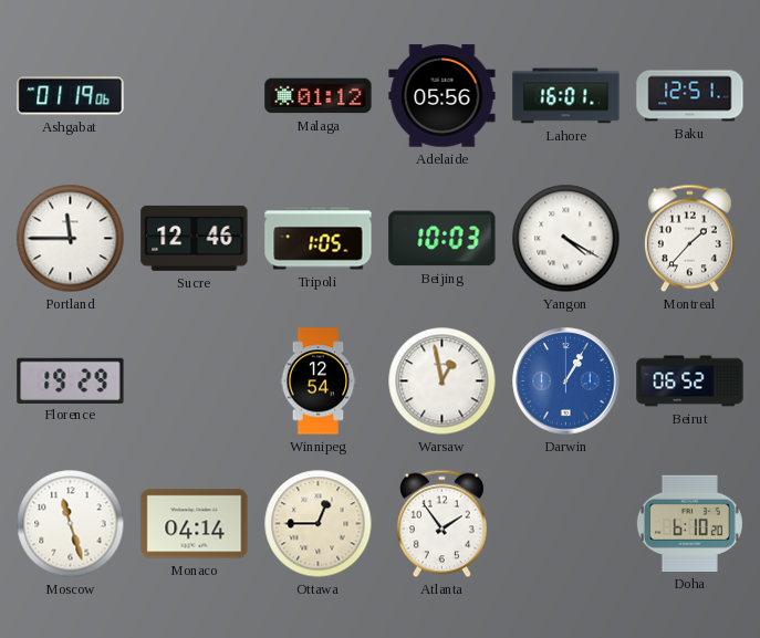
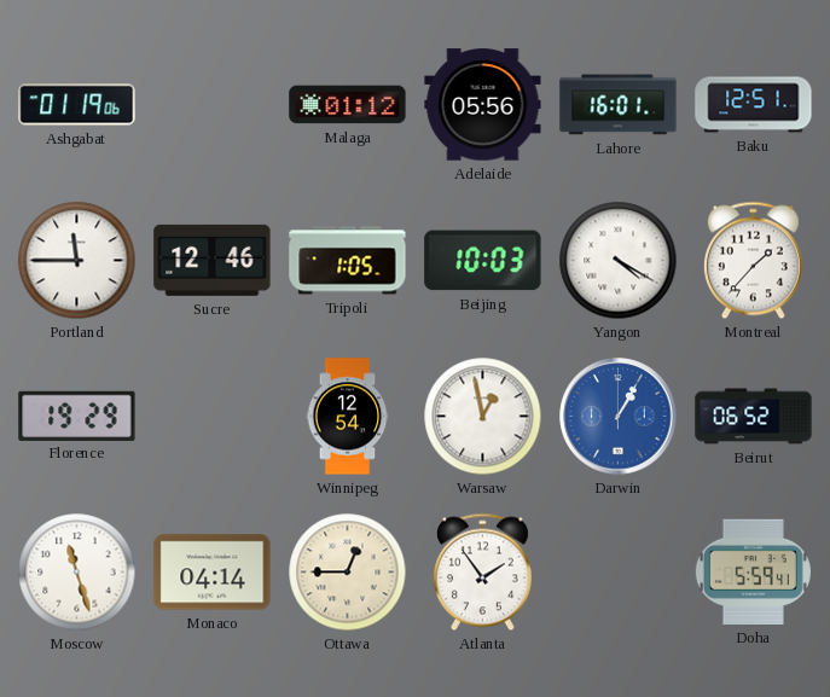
Doha: 6:10 -> 5:59 (753, 571)
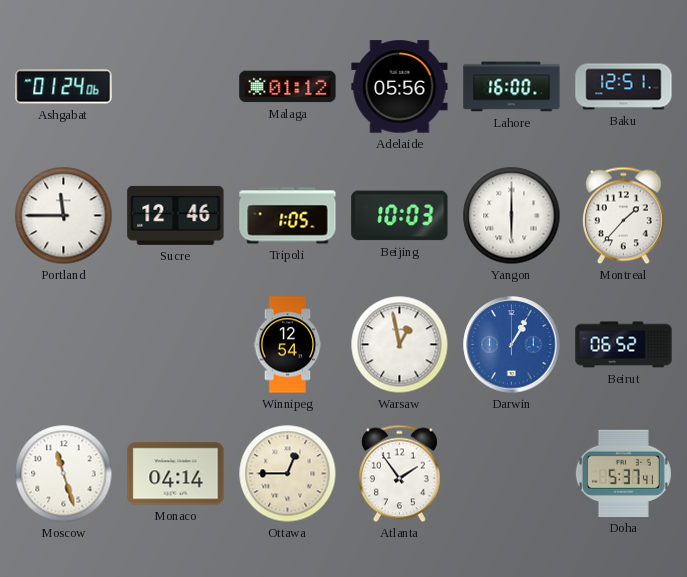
Ashgabat: 01:19 -> 01:24 (64, 87)
Lahore: 16:01 -> 16:00 (512, 87)
Yangon: 4:20 -> 6:00 (512, 216)
Florence: 19:29 -> none (77, 416)
Doha: 5:59 -> 5:37 (623, 473)
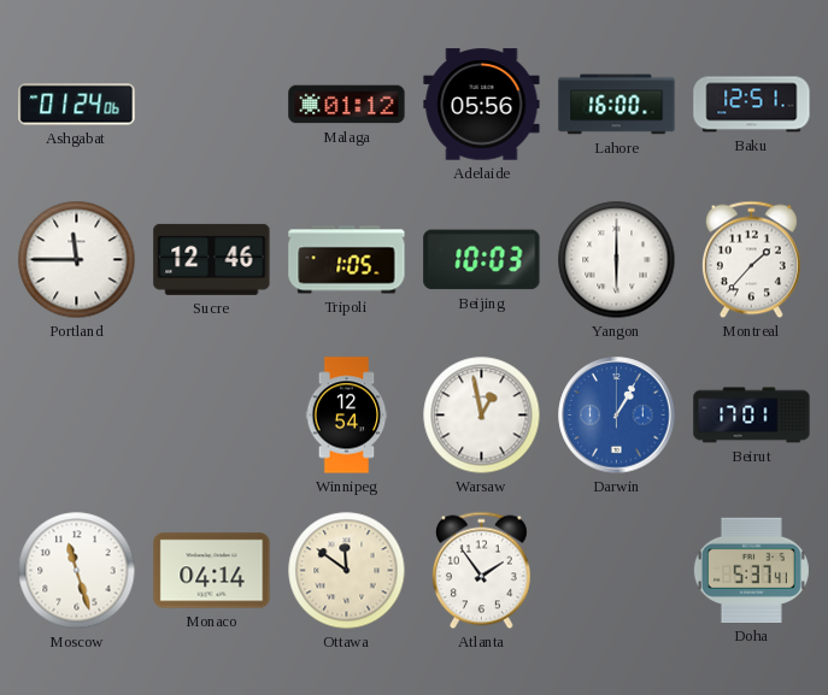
Beirut: 06:52 -> 17:01 (752, 416)
Ottawa: 12:45 -> 11:51 (347, 571)
